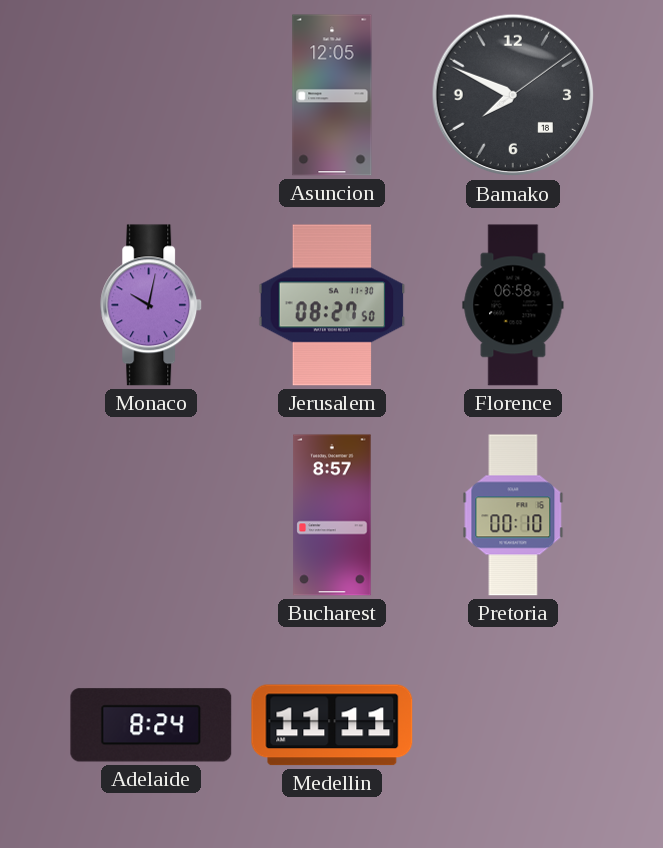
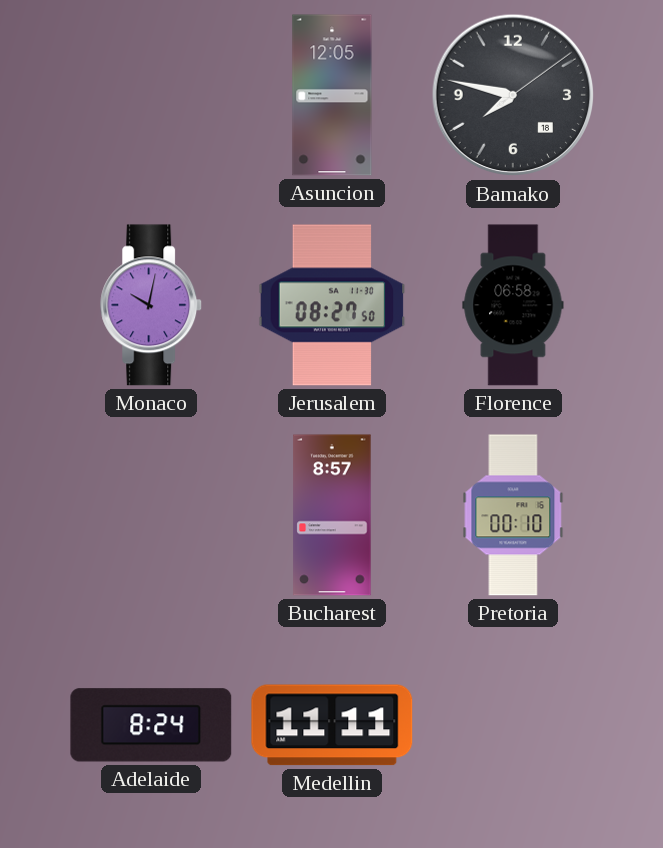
Bamako: 7:49 -> 7:47 (513, 95)
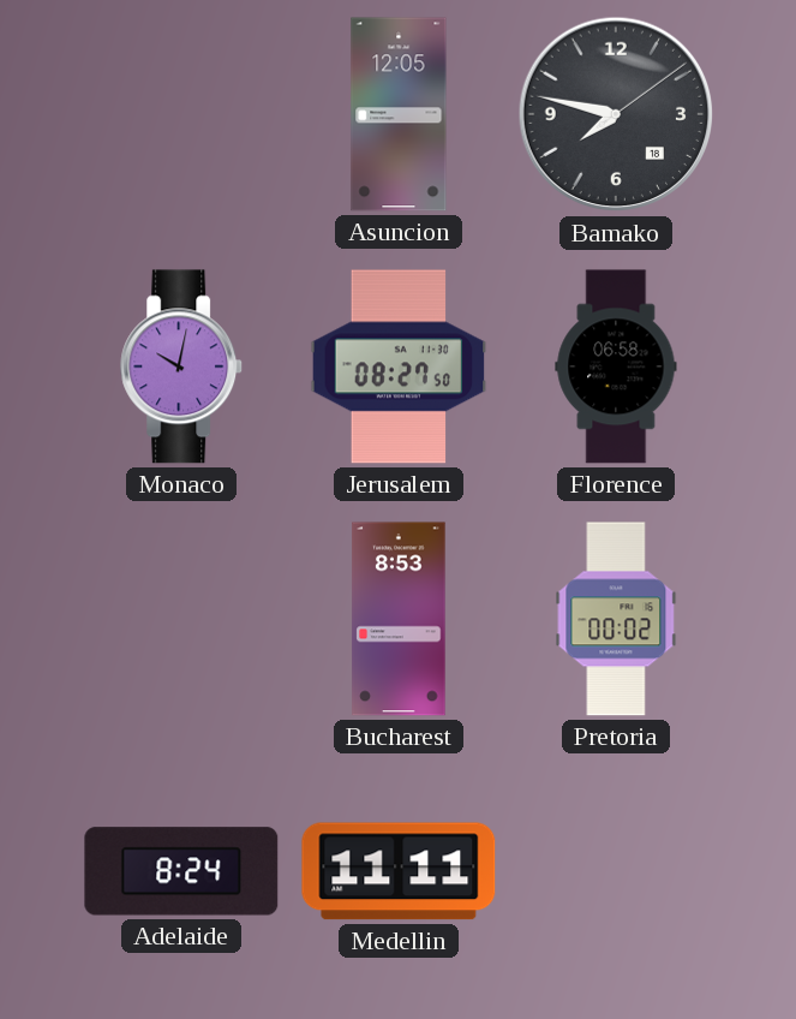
Bucharest: 8:57 -> 8:53 (399, 619)
Pretoria: 00:10 -> 00:02 (616, 619)
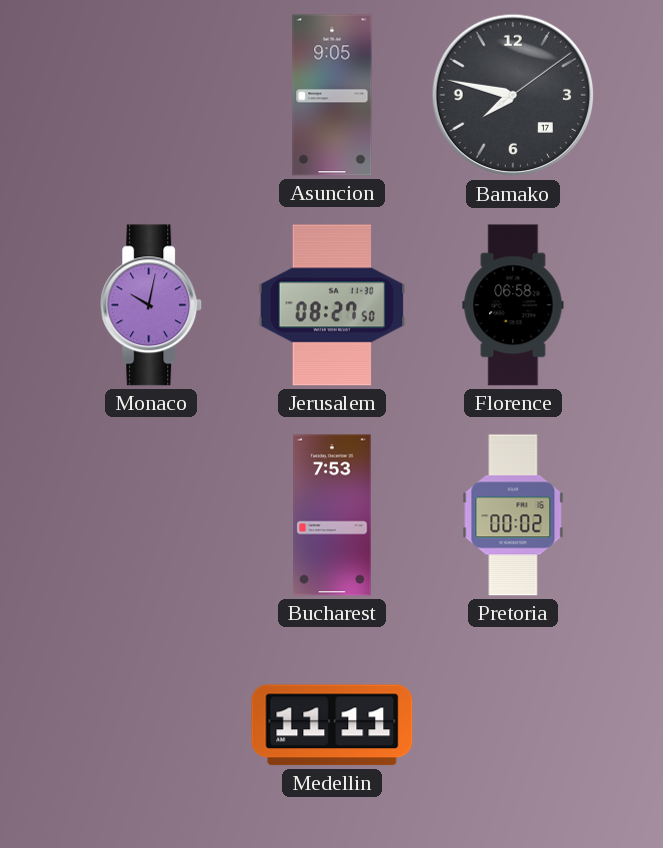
Asuncion: 12:05 -> 9:05 (332, 95)
Bamako date: 18 -> 17 (513, 95)
Bucharest: 8:53 -> 7:53 (332, 515)
Adelaide: 8:24 -> none (181, 871)
